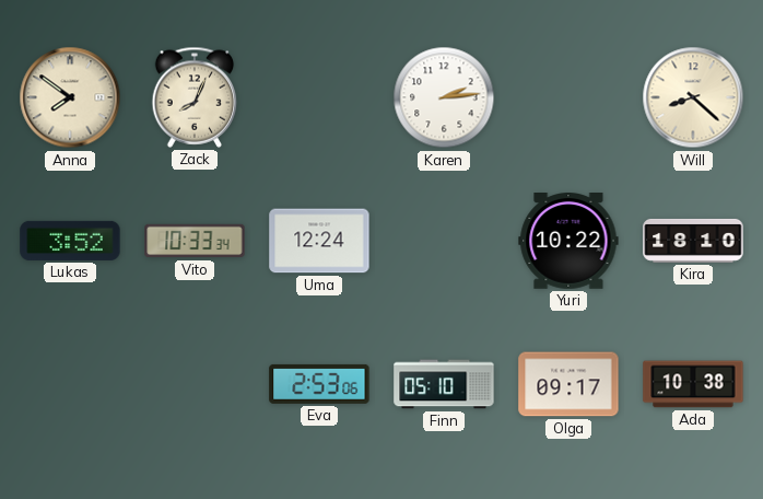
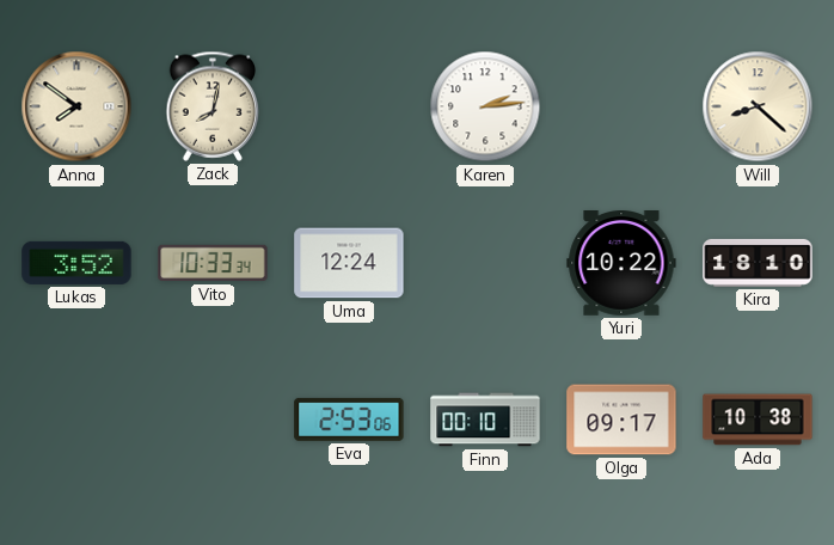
Zack: 8:04 -> 8:02 (213, 106)
Finn: 05:10 -> 00:10 (485, 420)
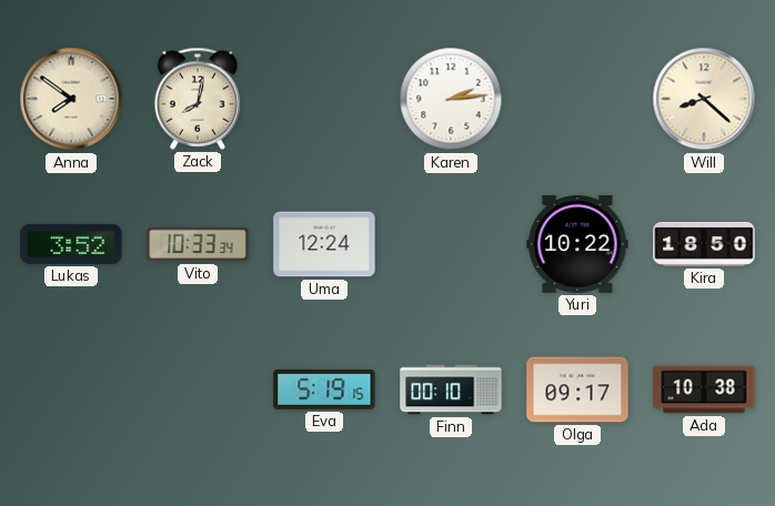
Kira: 18:10 -> 18:50 (704, 244)
Eva: 2:53 -> 5:19 (324, 389)
